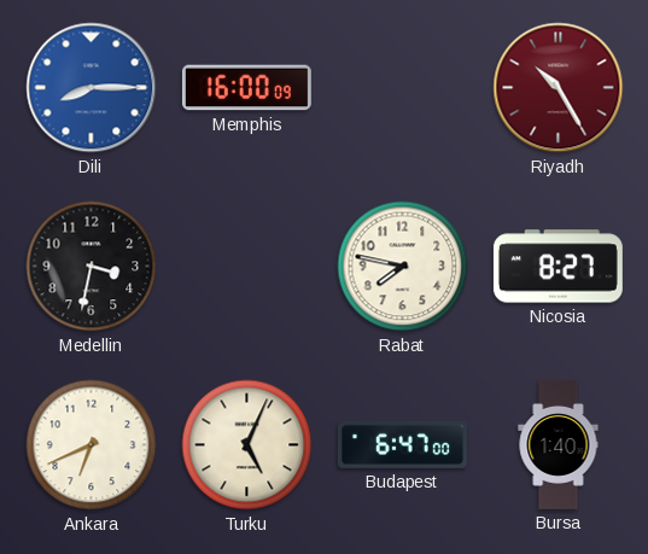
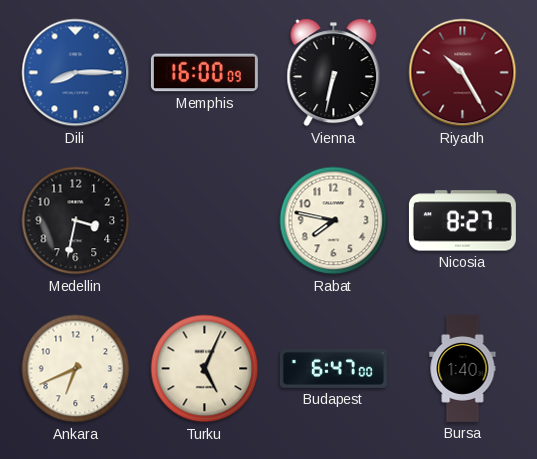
Vienna: none -> 6:32 (334, 73)
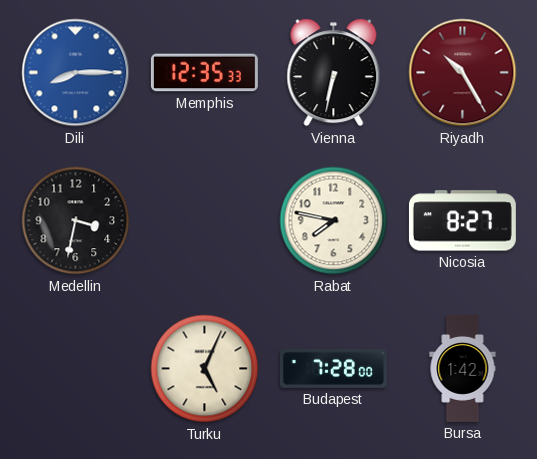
Memphis: 16:00 -> 12:35 (204, 73)
Ankara: 6:41 -> none (76, 369)
Budapest: 6:47 -> 7:28 (333, 368)
Bursa: 1:40 -> 1:42 (463, 368)
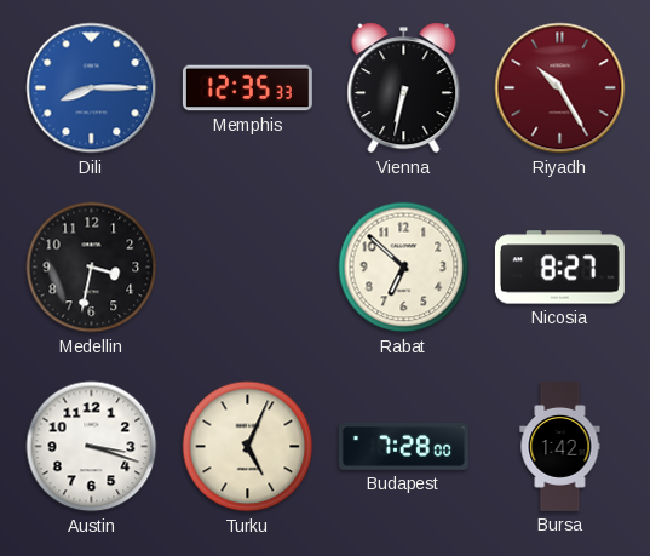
Rabat: 7:47 -> 6:52 (404, 268)
Austin: none -> 3:18 (92, 447)
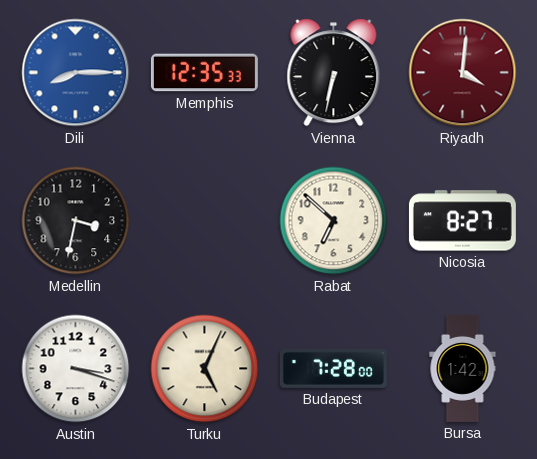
Riyadh: 10:25 -> 4:01 (463, 73)
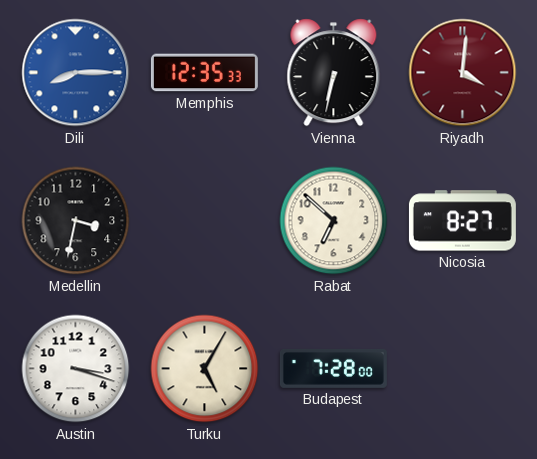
Turku: 5:04 -> 5:05 (205, 369)
Bursa: 1:42 -> none (463, 368)
